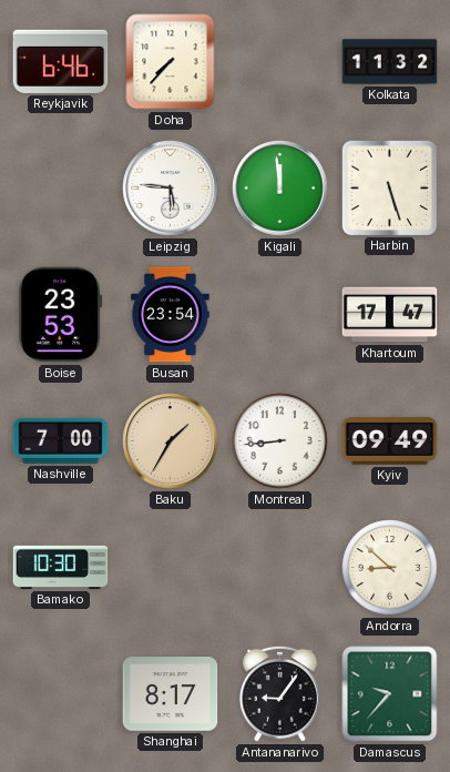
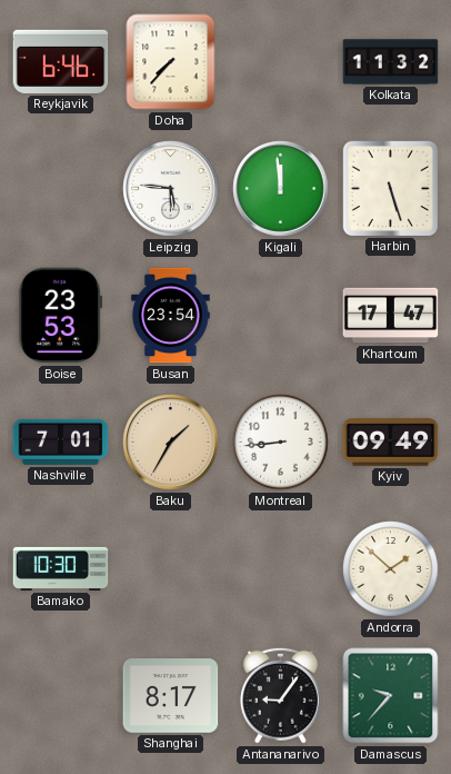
Nashville: 7:00 -> 7:01 (61, 441)
Andorra: 8:52 -> 1:52 (391, 569)
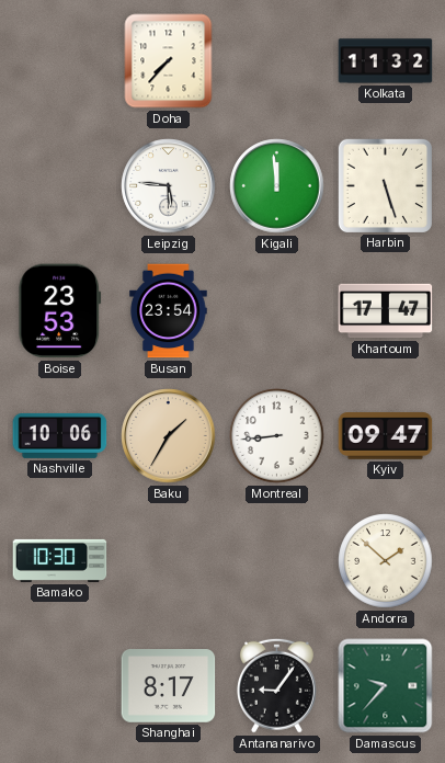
Reykjavik: 6:46 -> none (61, 61)
Nashville: 7:01 -> 10:06 (60, 435)
Kyiv: 09:49 -> 09:47 (386, 436)
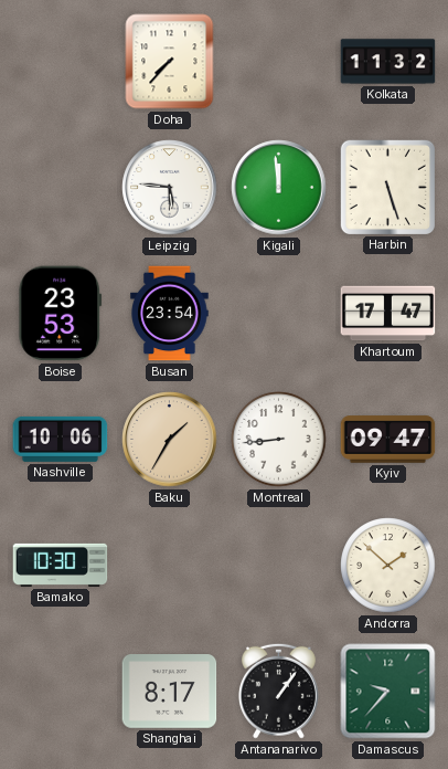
Antananarivo: 9:06 -> 1:06 (278, 691)
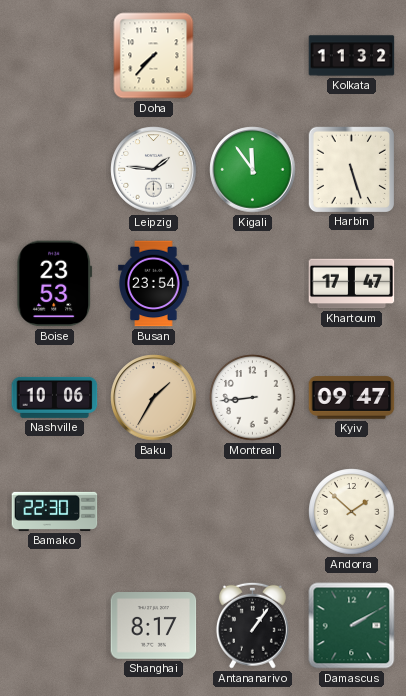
Leipzig: 5:46 -> 1:46 (154, 170)
Kigali: 11:59 -> 11:54 (253, 170)
Bamako: 10:30 -> 22:30 (55, 511)
Damascus: 9:37 -> 2:10 (352, 626)
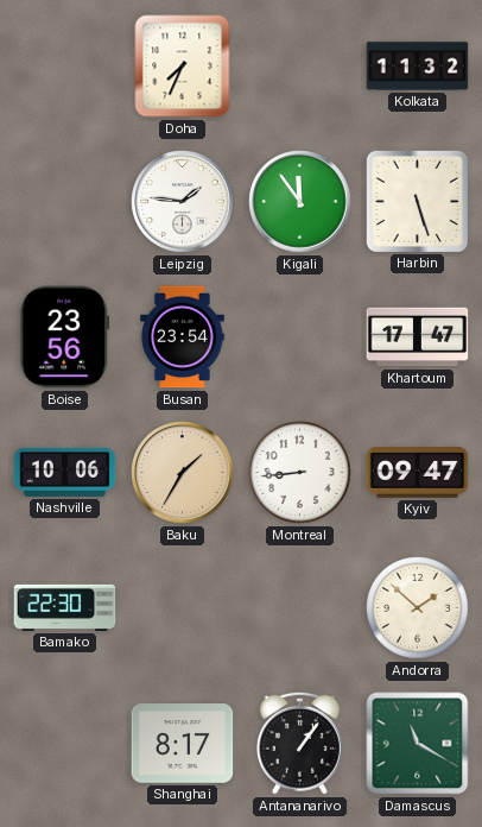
Doha: 7:37 -> 7:34 (183, 67)
Boise: 23:53 -> 23:56 (65, 337)
Damascus: 2:10 -> 11:20 (418, 744)
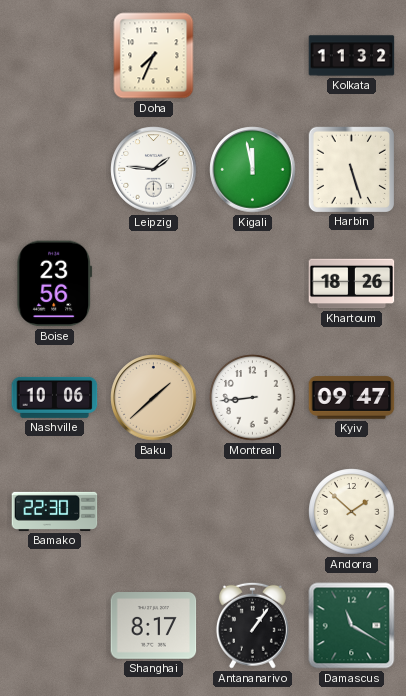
Kigali: 11:54 -> 11:58 (253, 170)
Busan: 23:54 -> none (183, 337)
Khartoum: 17:47 -> 18:26 (352, 284)
Baku: 1:35 -> 1:38 (154, 398)
